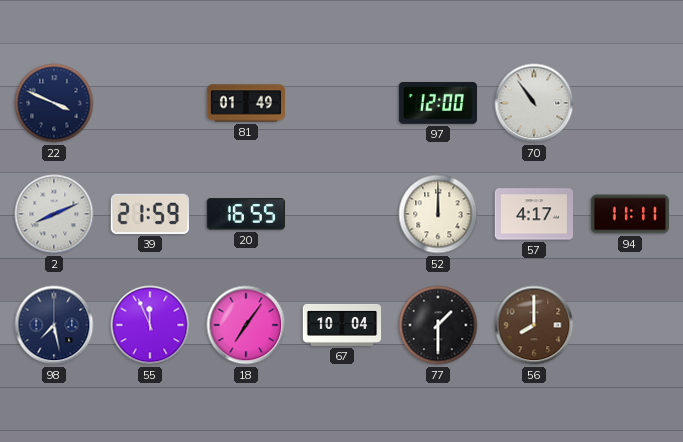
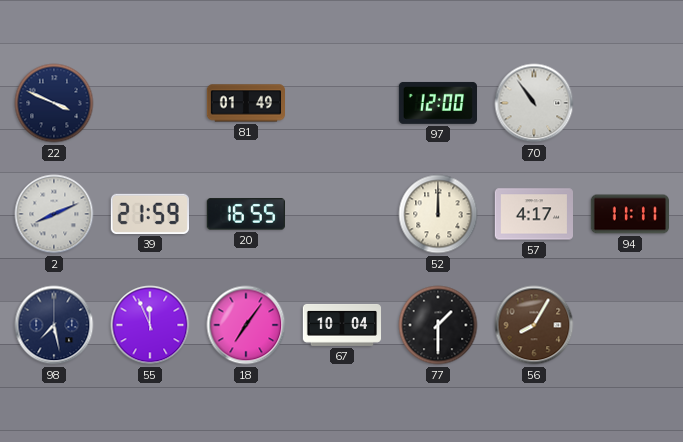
56: 8:00 -> 8:05 (534, 325)
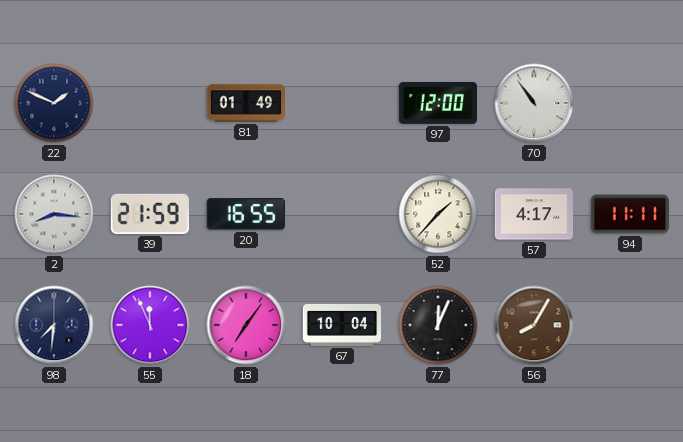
22: 3:49 -> 1:49 (54, 103)
2: 8:11 -> 8:16 (54, 214)
52: 12:00 -> 1:37 (438, 214)
98: 7:28 -> 7:31 (54, 325)
77: 1:30 -> 12:04 (438, 325)
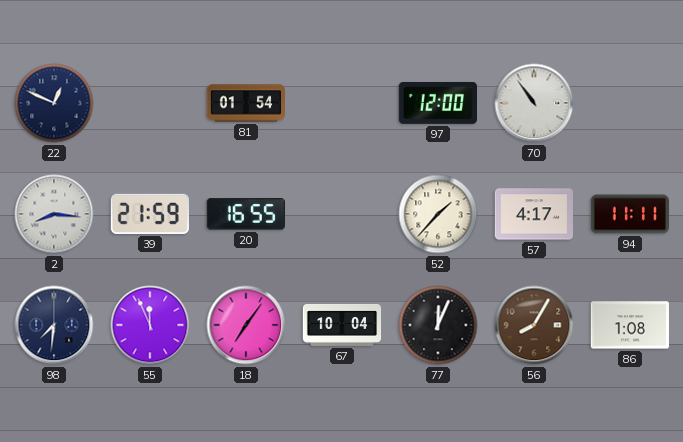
22: 1:49 -> 12:49 (54, 103)
81: 01:49 -> 01:54 (245, 103)
86: none -> 1:08 (630, 325)
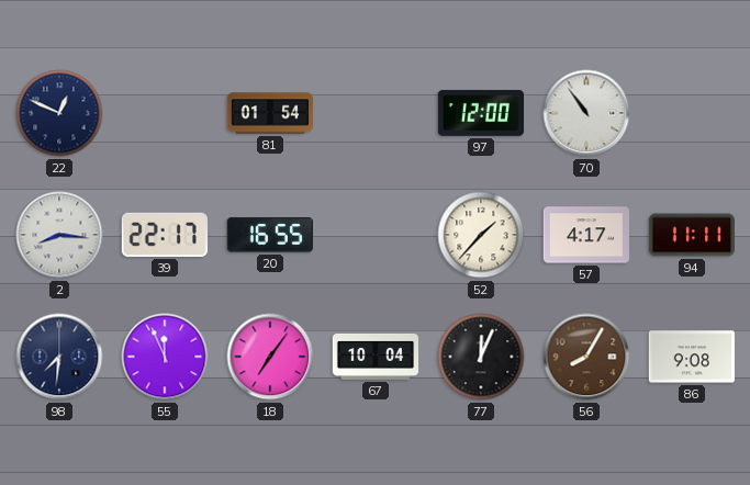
39: 21:59 -> 22:17 (165, 235)
86: 1:08 -> 9:08 (692, 357)
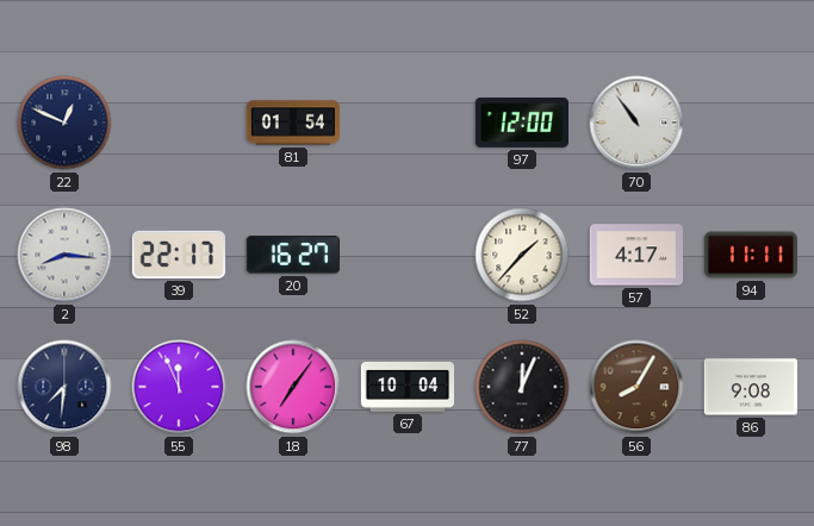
20: 16:55 -> 16:27 (293, 255)
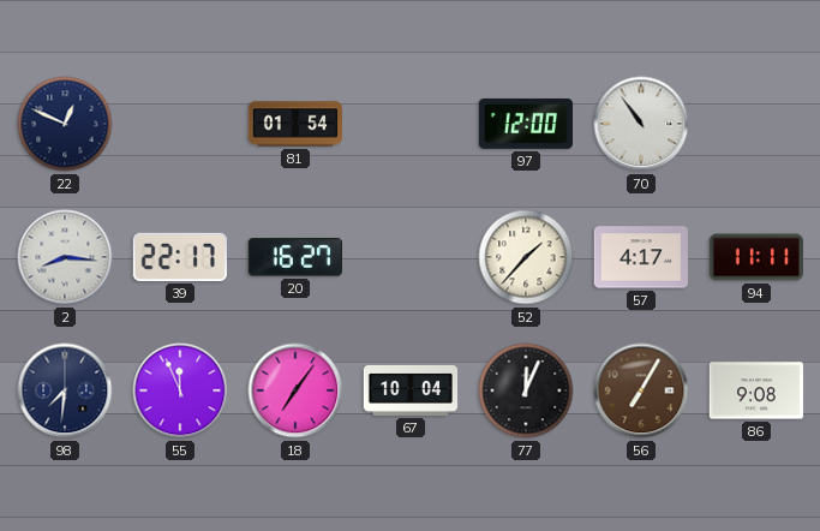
56: 8:05 -> 7:05 (641, 390)
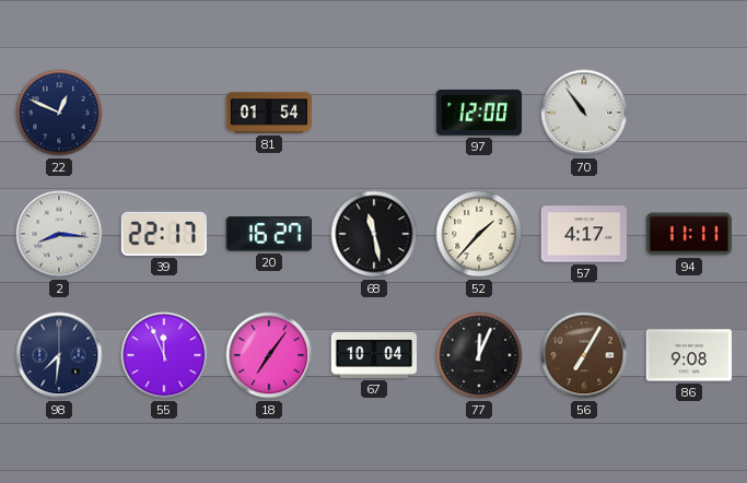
68: none -> 11:28 (374, 234)
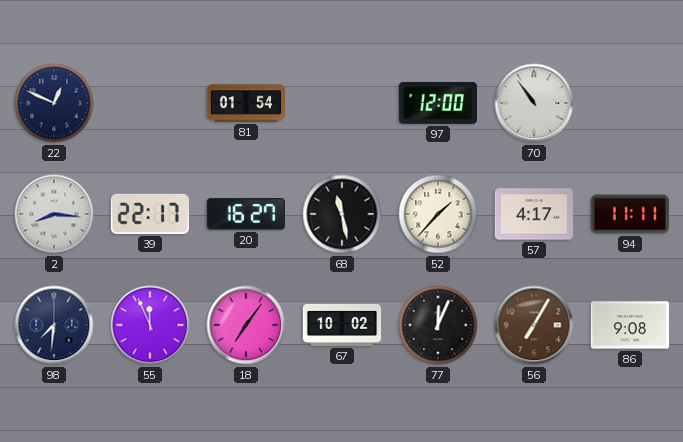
67: 10:04 -> 10:02 (342, 325)
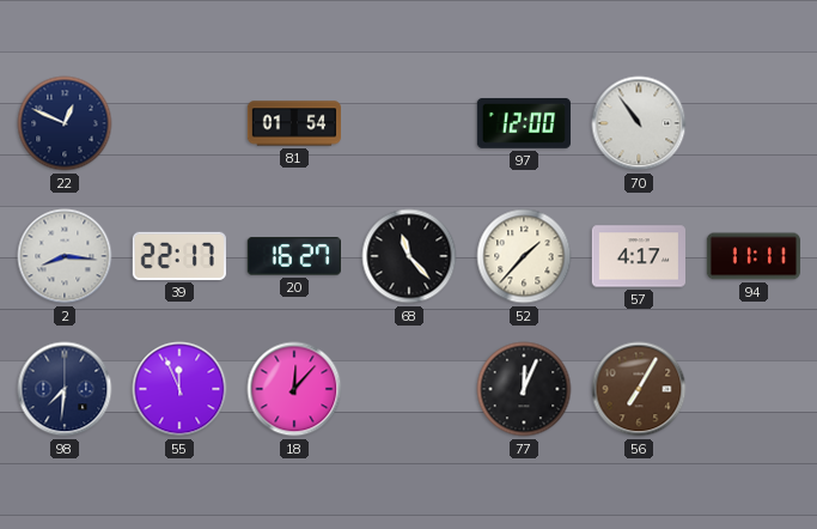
68: 11:28 -> 11:23 (409, 256)
18: 7:06 -> 12:07 (294, 389)
67: 10:02 -> none (342, 325)
86: 9:08 -> none (630, 325)
